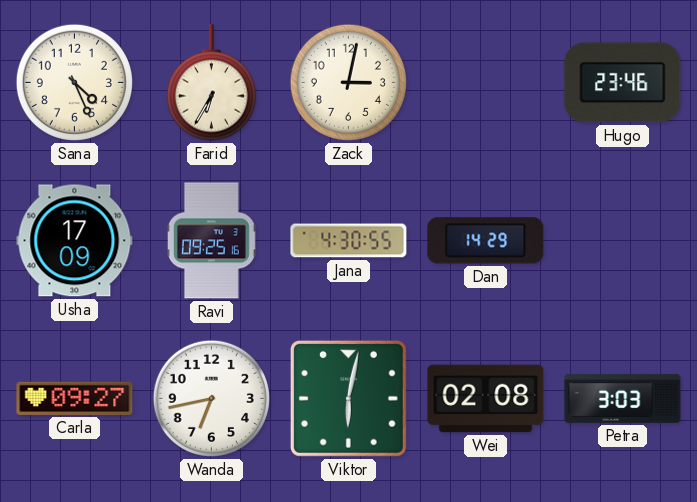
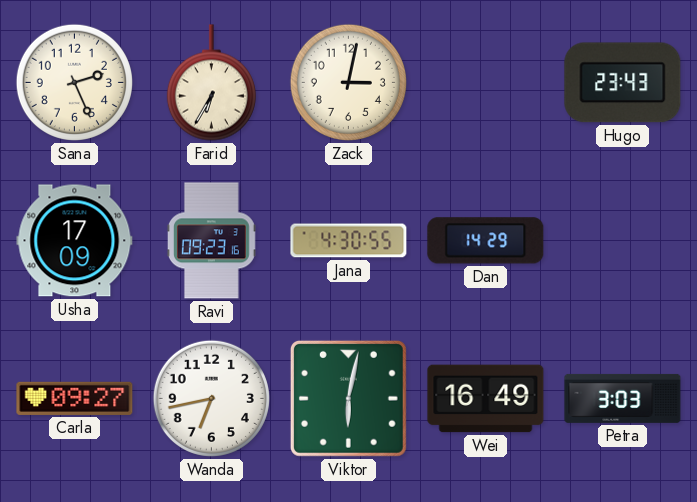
Sana: 4:26 -> 2:26 (74, 82)
Hugo: 23:46 -> 23:43 (623, 83)
Ravi: 09:25 -> 09:23 (212, 241)
Wei: 02:08 -> 16:49 (486, 399)
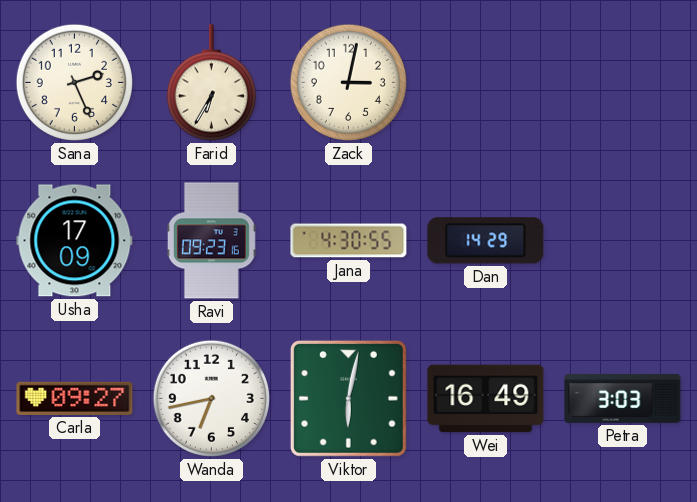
Hugo: 23:43 -> none (623, 83)
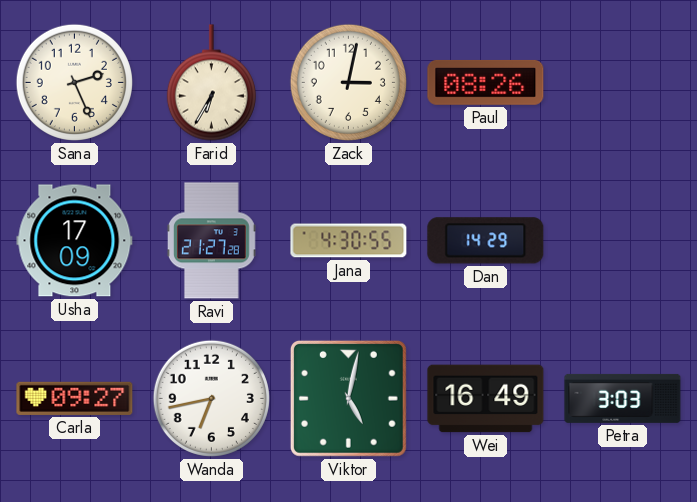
Paul: none -> 08:26 (486, 82)
Ravi: 09:23 -> 21:27 (212, 241)
Viktor: 6:02 -> 5:02 (348, 398)
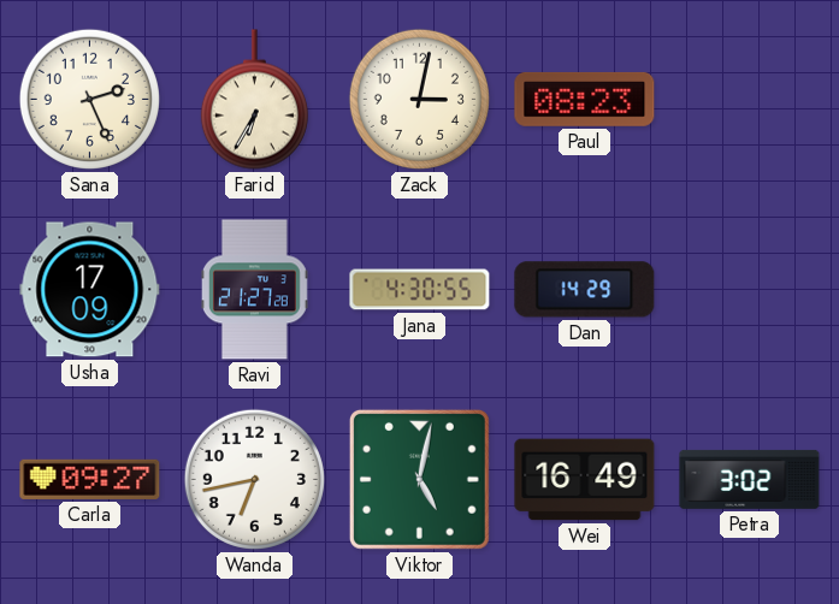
Paul: 08:26 -> 08:23 (585, 99)
Petra: 3:03 -> 3:02 (750, 479)
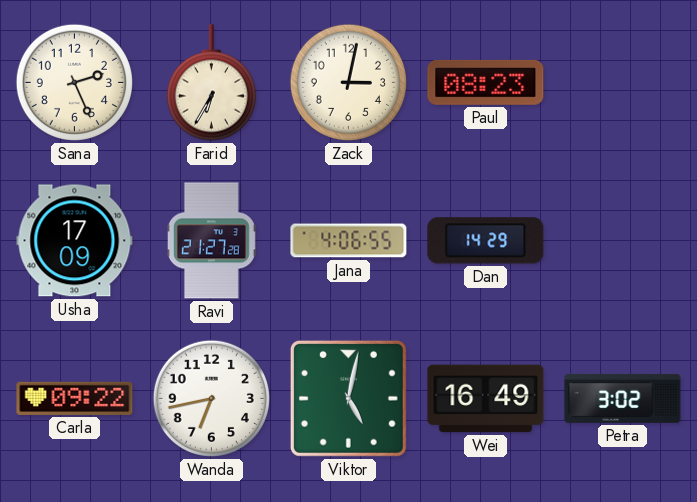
Jana: 4:30 -> 4:06 (349, 241)
Carla: 09:27 -> 09:22 (75, 398)
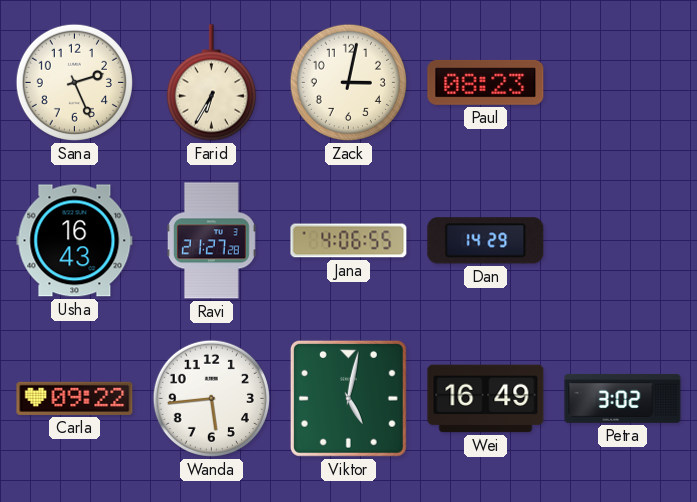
Usha: 17:09 -> 16:43 (75, 241)
Wanda: 6:43 -> 5:44 (211, 398)
